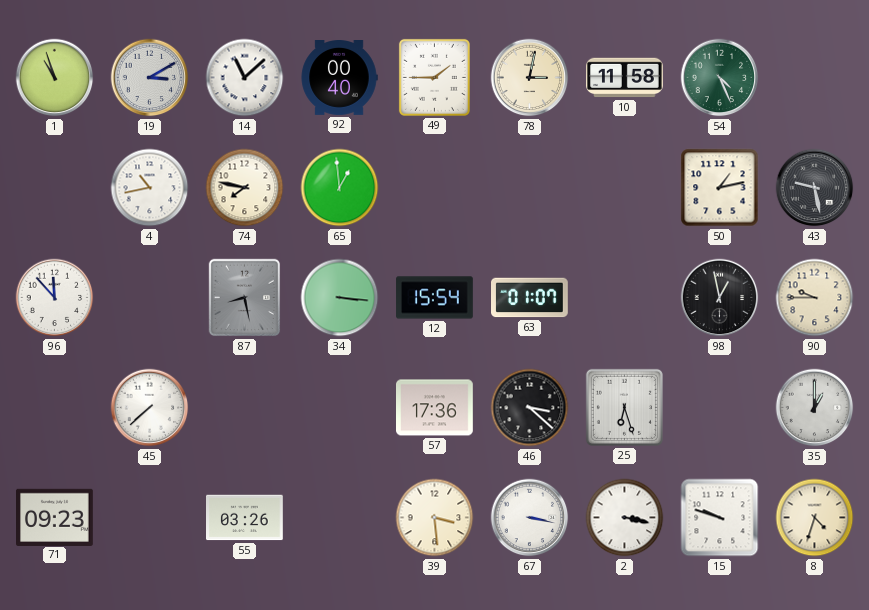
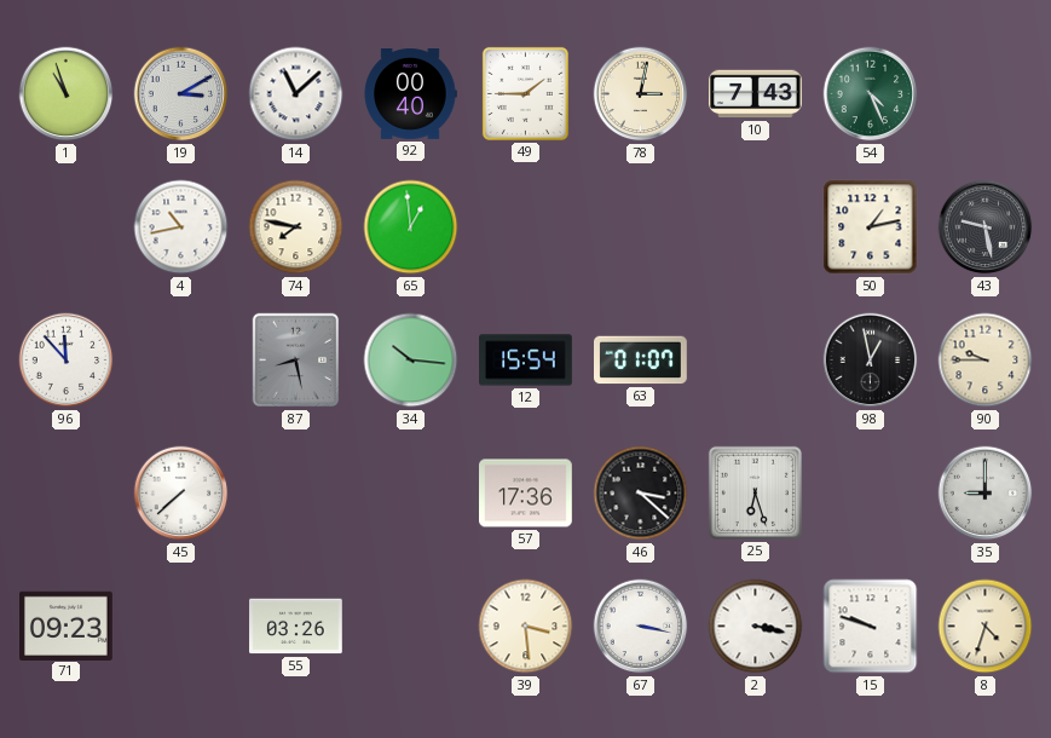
10: 11:58 -> 7:43 (756, 94)
34: 3:16 -> 10:16 (411, 361)
35: 1:00 -> 9:00 (986, 494)
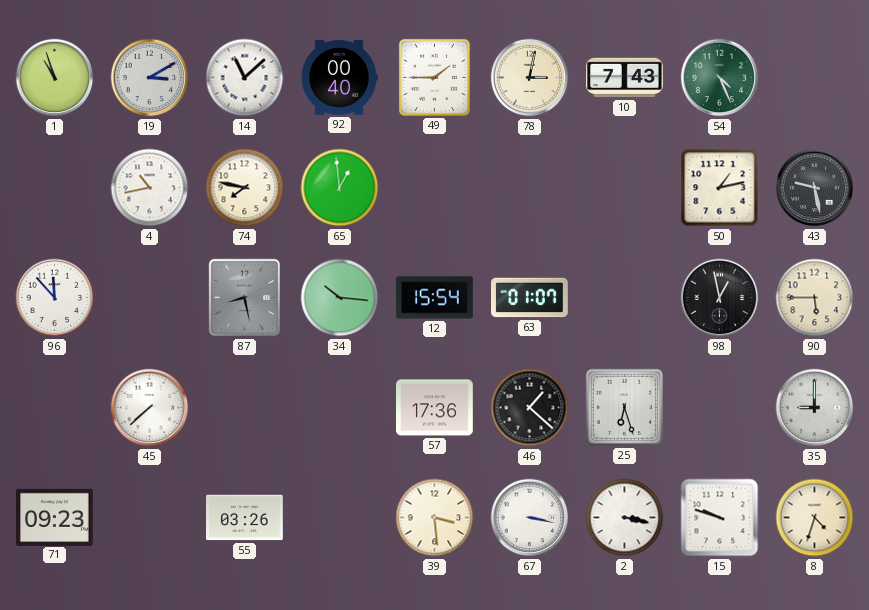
90: 9:45 -> 5:45 (815, 298)
46: 3:22 -> 1:22 (530, 408)
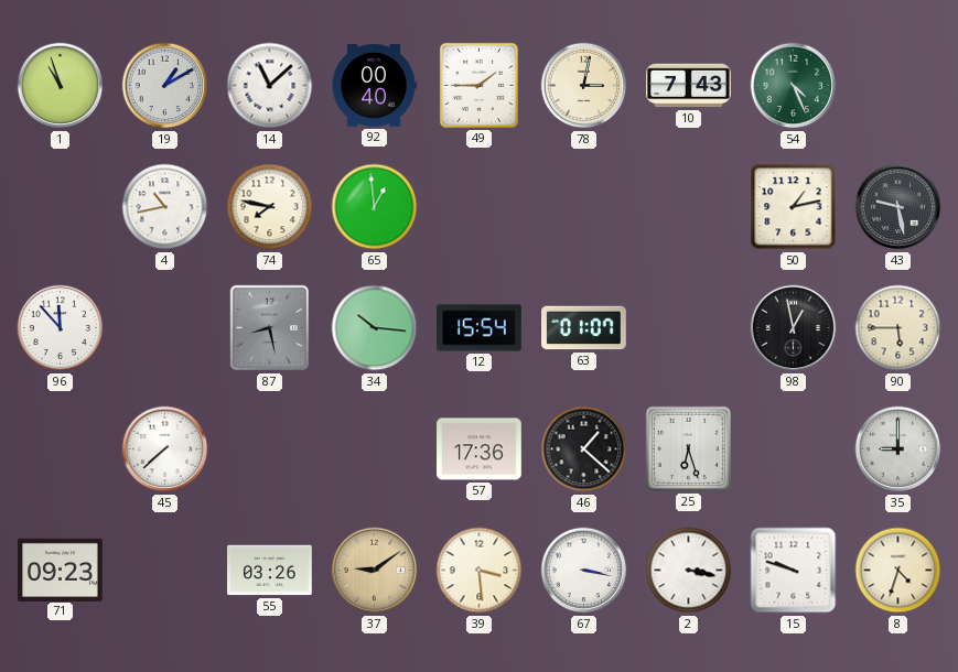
19: 3:10 -> 1:10 (165, 86)
37: none -> 9:09 (375, 571)
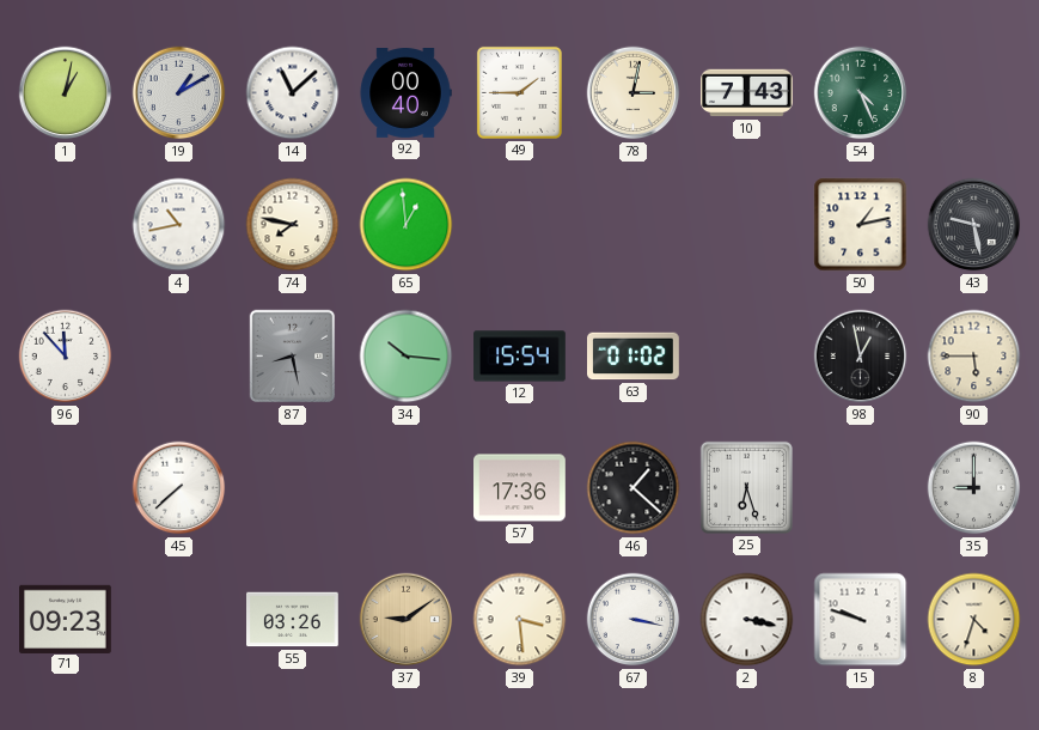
1: 10:57 -> 1:02 (66, 93)
63: 01:07 -> 01:02 (634, 357)
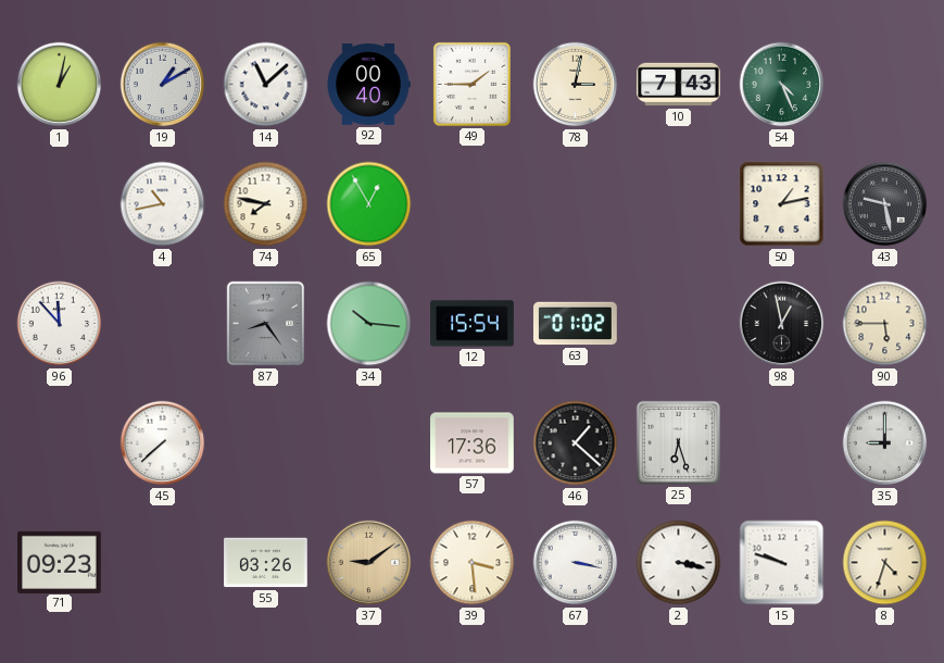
65: 12:59 -> 12:55 (369, 204)
87: 8:28 -> 8:24 (266, 324)
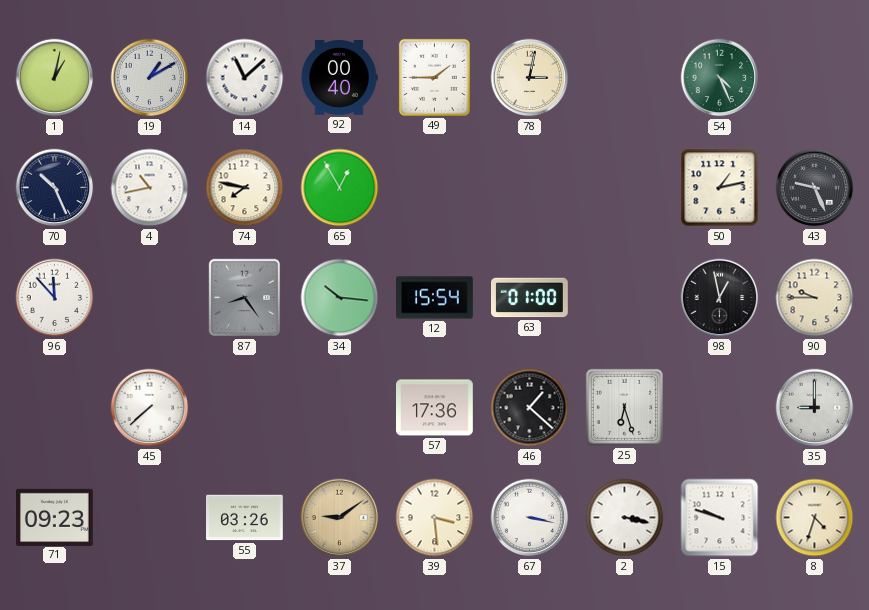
10: 7:43 -> none (679, 85)
70: none -> 10:26 (55, 188)
43: 9:28 -> 9:26 (815, 188)
63: 01:02 -> 01:00 (530, 298)
90: 5:45 -> 9:45 (815, 298)
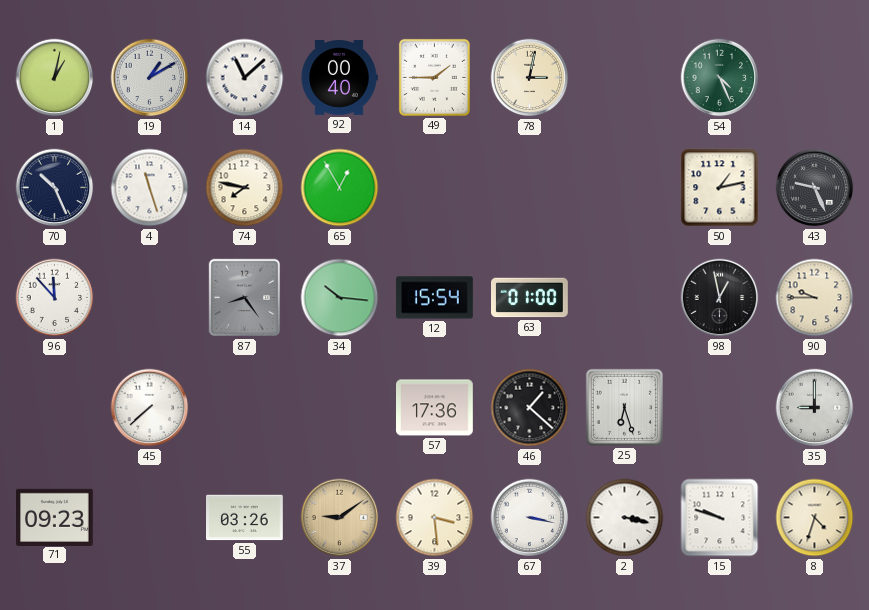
4: 10:43 -> 11:27 (150, 188)
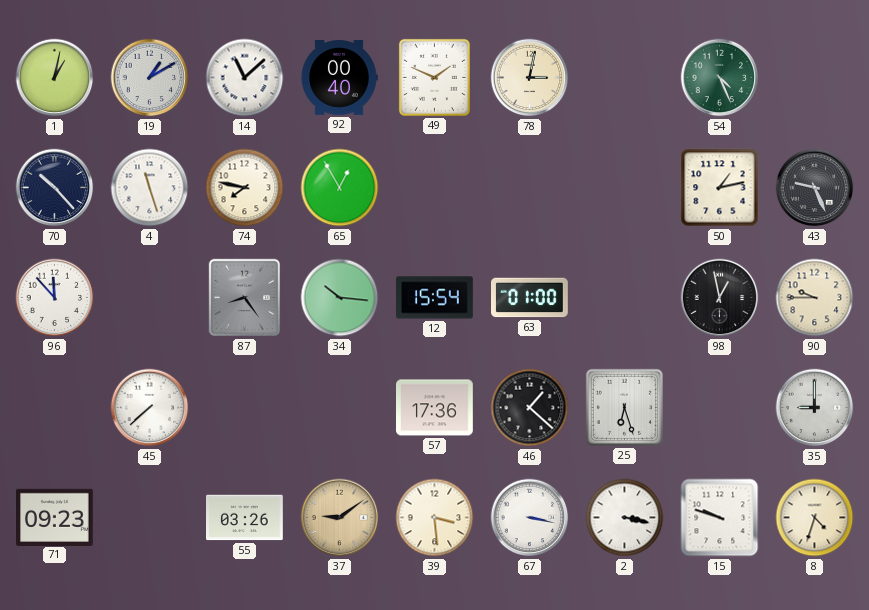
49: 1:45 -> 1:49 (434, 77)
70: 10:26 -> 10:23 (55, 188)
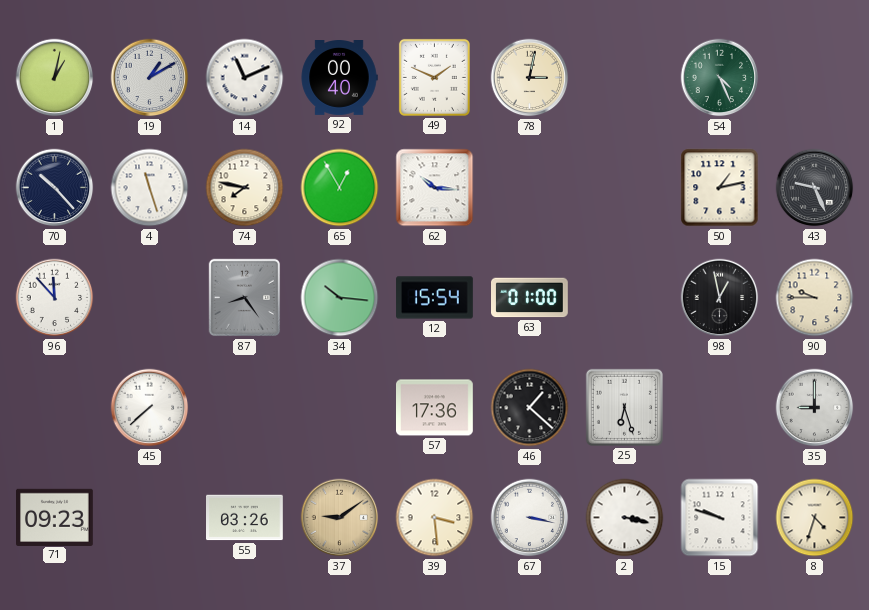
14: 11:08 -> 11:11 (245, 78)
62: none -> 10:16 (435, 188)
